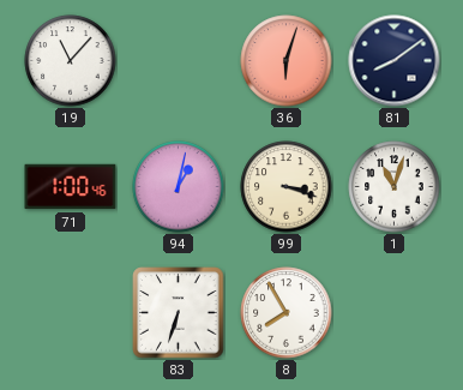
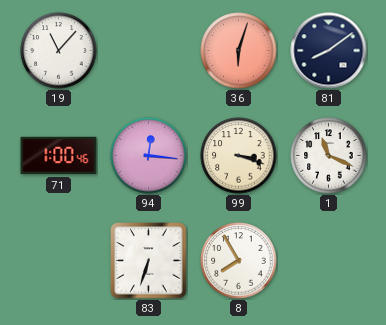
94: 1:02 -> 12:16 (149, 156)
1: 11:03 -> 11:19 (329, 156)
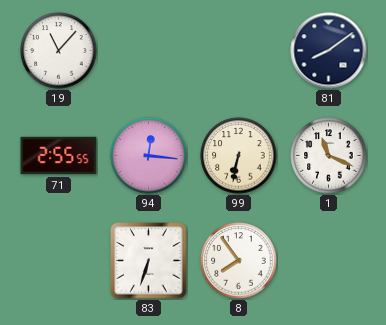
36: 6:03 -> none (239, 51)
71: 1:00 -> 2:55 (59, 156)
99: 3:18 -> 6:32 (239, 156)
8: 7:55 -> 7:54 (239, 261)
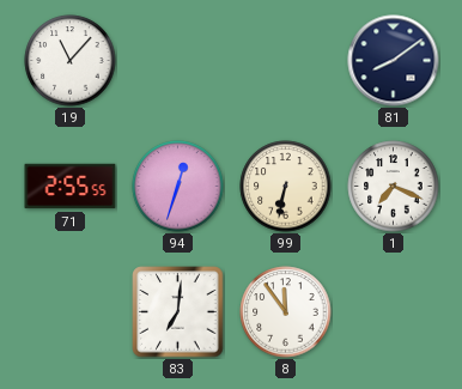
94: 12:16 -> 12:33 (178, 187)
1: 11:19 -> 7:19 (394, 187)
83: 6:33 -> 7:01 (178, 312)
8: 7:54 -> 11:54 (286, 312)
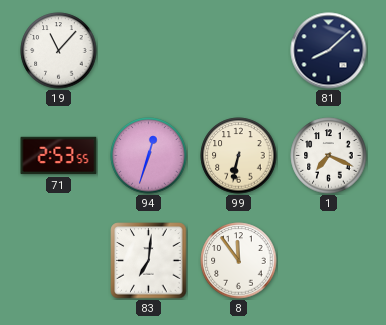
81: 8:09 -> 8:08 (329, 51)
71: 2:55 -> 2:53 (59, 156)
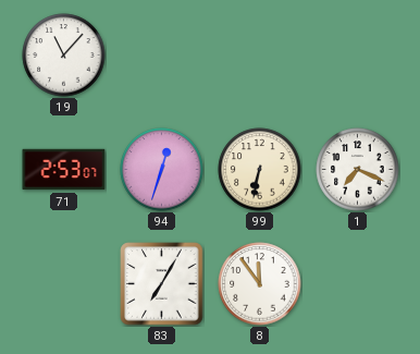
81: 8:08 -> none (329, 51)
71: 2:53:55 -> 2:53:07 (64, 170)
83: 7:01 -> 7:05 (162, 284)
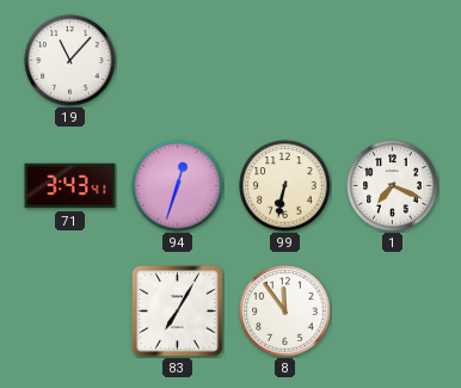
71: 2:53 -> 3:43 (70, 186)
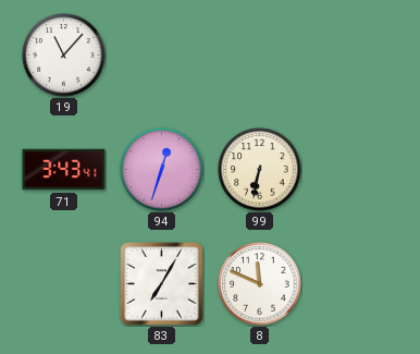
1: 7:19 -> none (393, 186)
8: 11:54 -> 11:49 (260, 284)
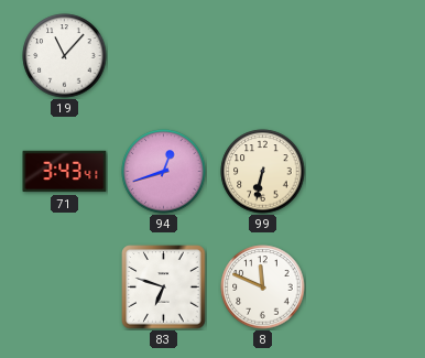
94: 12:33 -> 12:42 (164, 172)
83: 7:05 -> 6:48 (164, 288)
